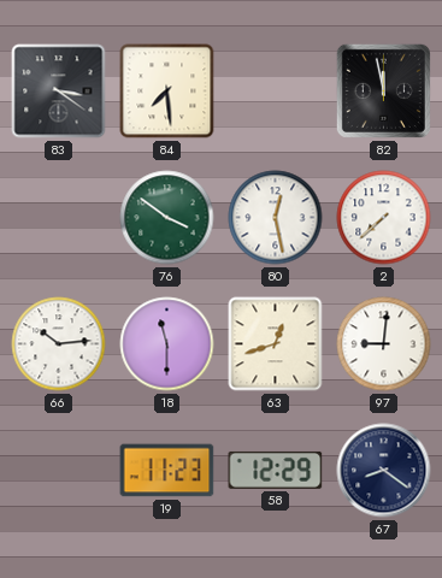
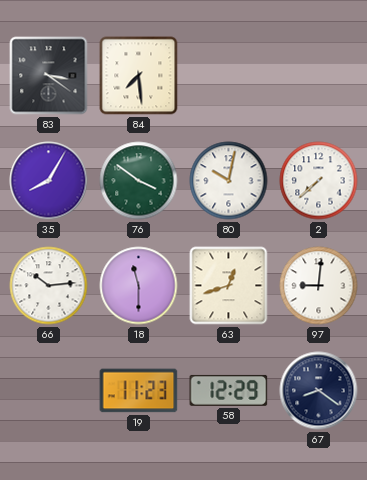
82: 11:58 -> none (383, 90)
35: none -> 8:05 (49, 181)
80: 12:28 -> 10:02 (229, 181)
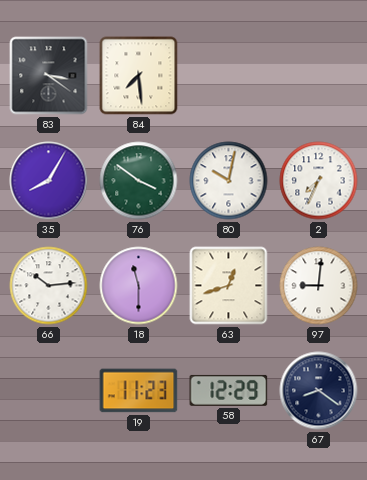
2: 7:38 -> 7:34 (319, 181)
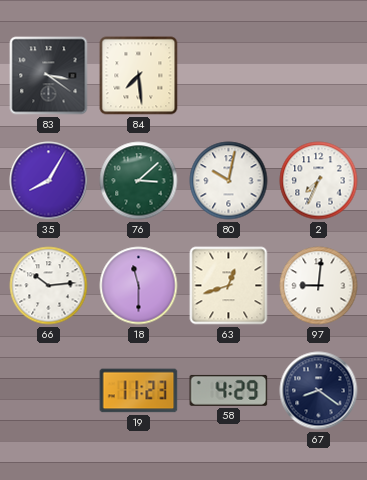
76: 3:51 -> 3:08 (139, 181)
58: 12:29 -> 4:29 (229, 390)
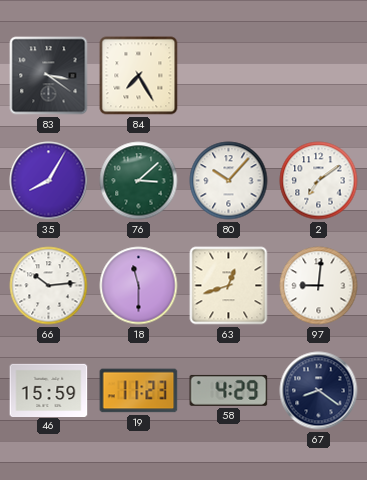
84: 7:29 -> 7:25 (139, 76)
80: 10:02 -> 10:07 (229, 181)
2: 7:34 -> 7:09 (319, 181)
46: none -> 15:59 (49, 390)
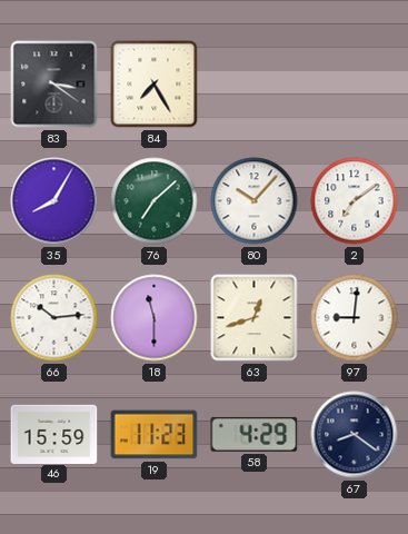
76: 3:08 -> 7:08 (155, 201)
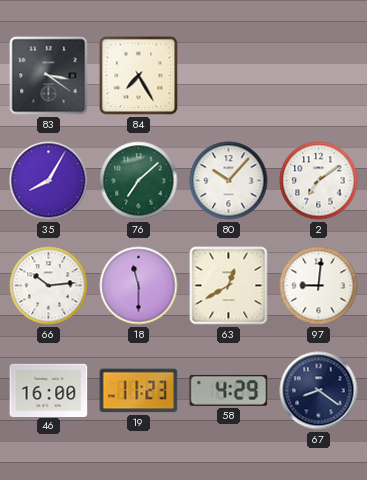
63: 12:42 -> 12:40 (229, 286)
46: 15:59 -> 16:00 (49, 390)
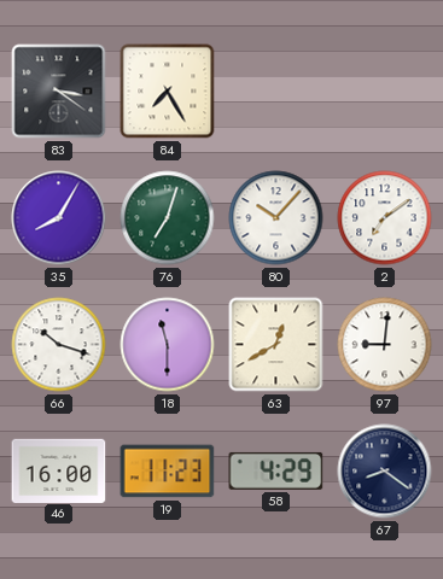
76: 7:08 -> 7:03 (168, 218)
66: 10:14 -> 10:18 (59, 345)
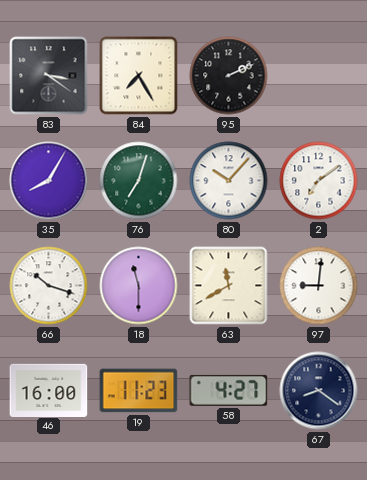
95: none -> 2:11 (229, 76)
63: 12:40 -> 11:40 (229, 286)
58: 4:29 -> 4:27 (229, 390)
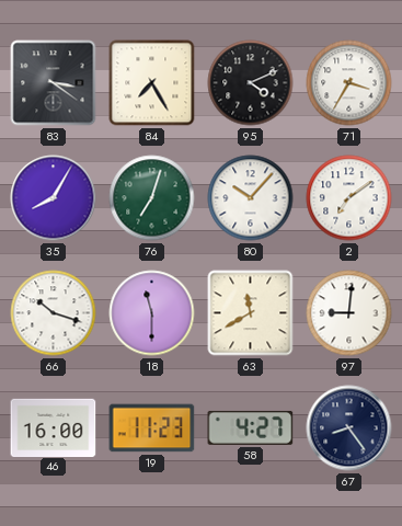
95: 2:11 -> 4:11 (251, 83)
71: none -> 3:35 (349, 83)
67: 8:21 -> 8:24 (349, 428)
